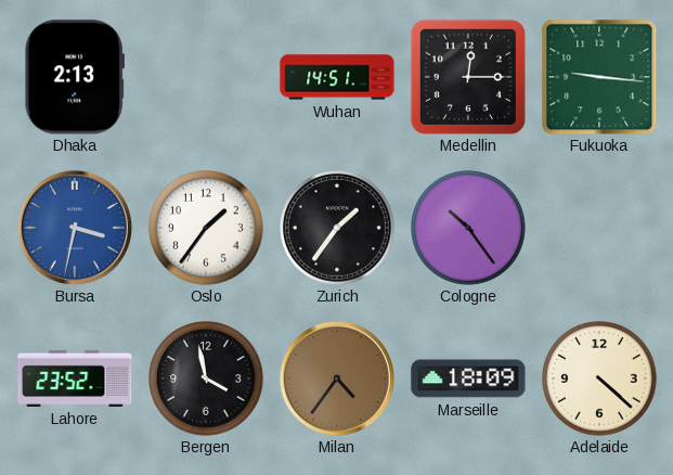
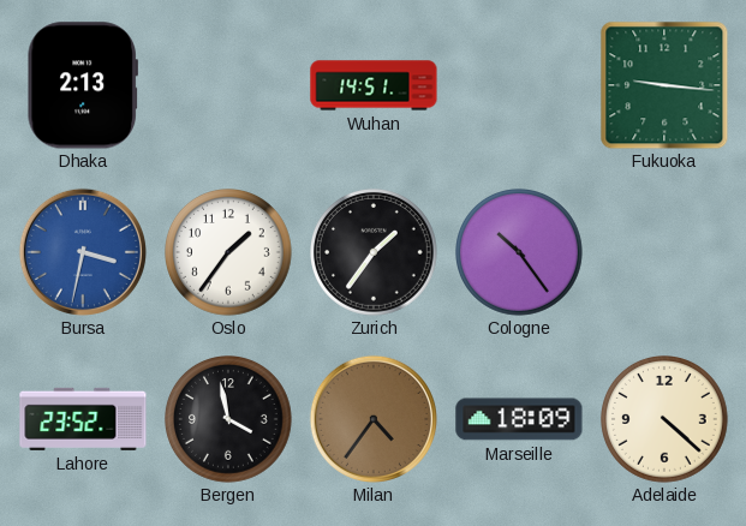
Medellin: 12:15 -> none (468, 77)
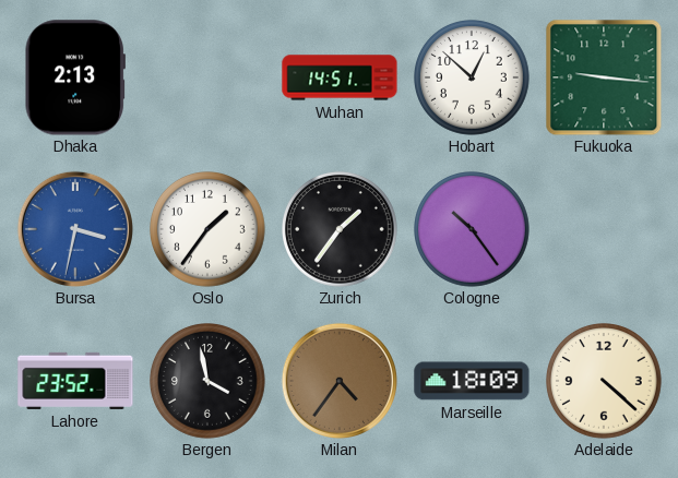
Hobart: none -> 12:52 (473, 79)
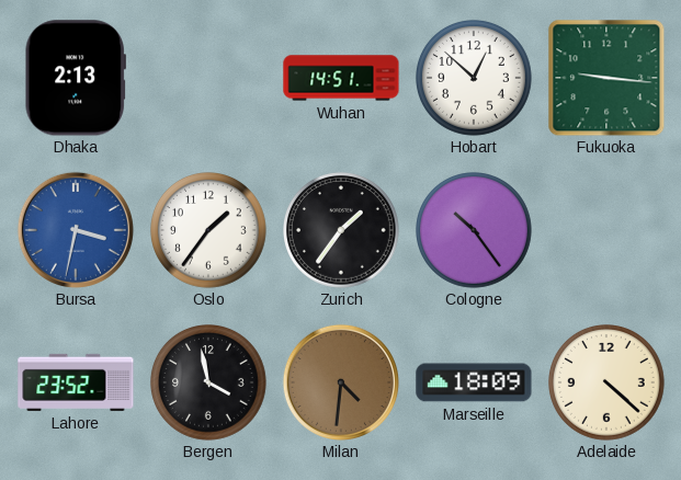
Milan: 4:36 -> 4:31 (341, 382)
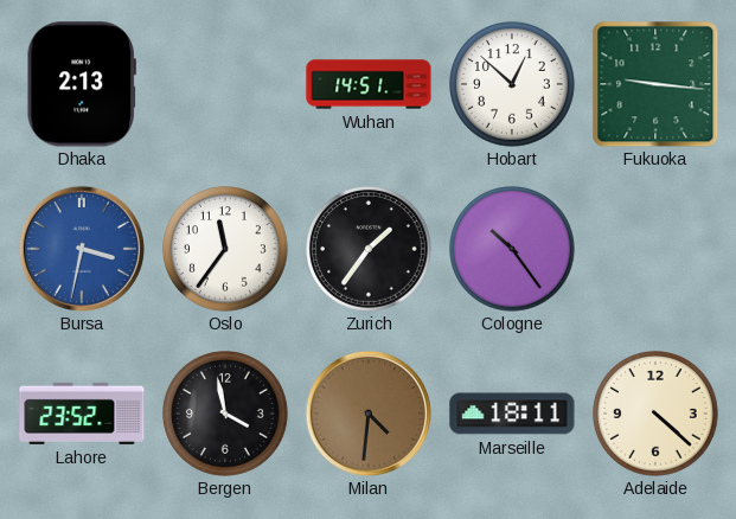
Oslo: 1:36 -> 11:36 (226, 250)
Marseille: 18:09 -> 18:11 (512, 414)
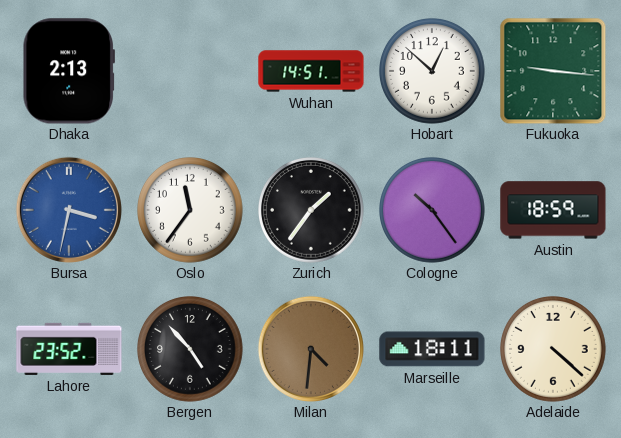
Austin: none -> 18:59 (553, 210)
Bergen: 3:58 -> 4:53 (191, 350)
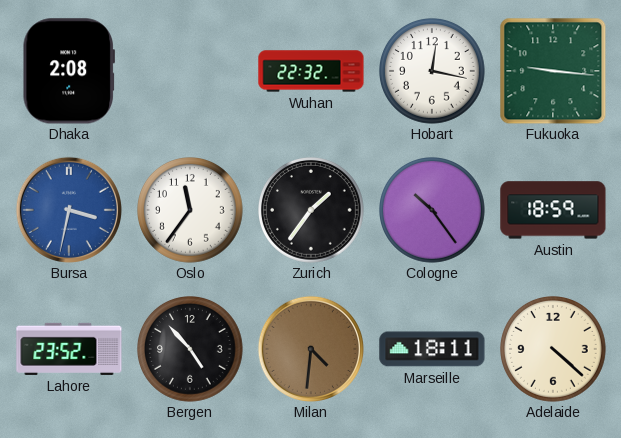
Dhaka: 2:13 -> 2:08 (69, 71)
Wuhan: 14:51 -> 22:32 (311, 71)
Hobart: 12:52 -> 12:17 (433, 72)
